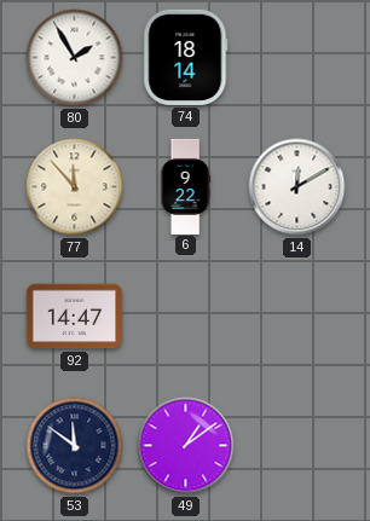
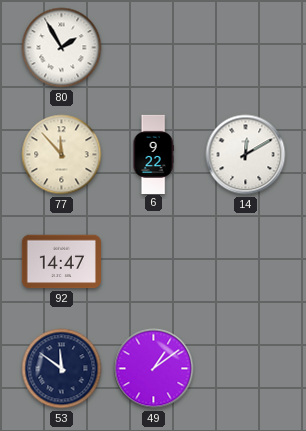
74: 18:14 -> none (186, 57)
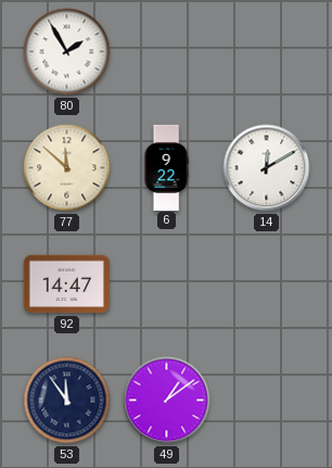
77: 11:53 -> 11:52 (67, 168)
53: 11:51 -> 11:54 (67, 401)
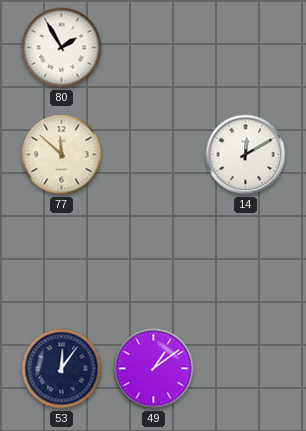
6: 9:22 -> none (166, 167)
92: 14:47 -> none (66, 284)
53: 11:54 -> 12:06 (62, 369)
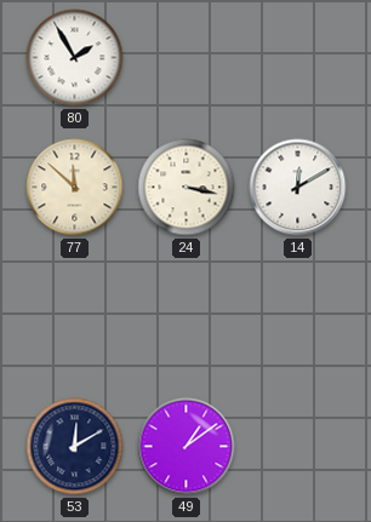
24: none -> 3:17 (187, 188)
53: 12:06 -> 12:10 (75, 447)
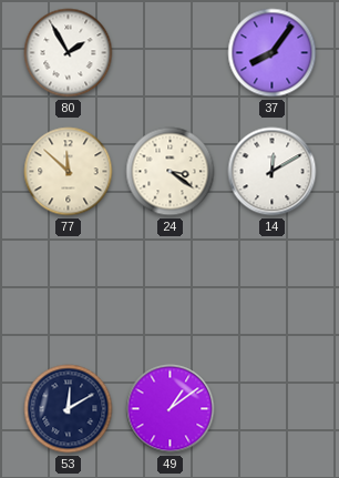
37: none -> 8:06 (273, 53)
24: 3:17 -> 3:21 (171, 172)
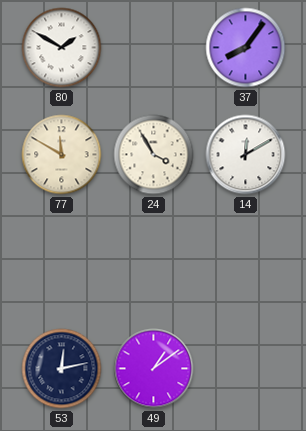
80: 1:55 -> 1:50 (62, 48)
77: 11:52 -> 11:50 (62, 155)
24: 3:21 -> 3:55 (154, 155)
53: 12:10 -> 12:13 (62, 369)
